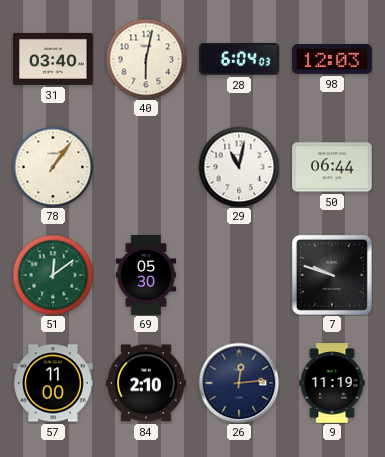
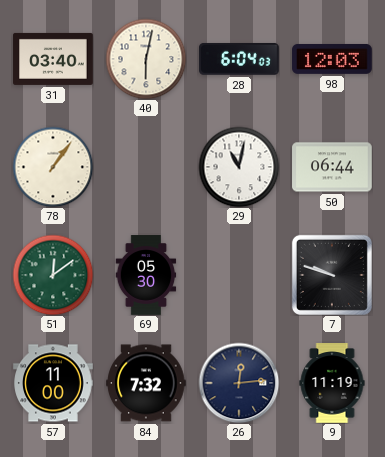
84: 2:10 -> 7:32 (146, 383)
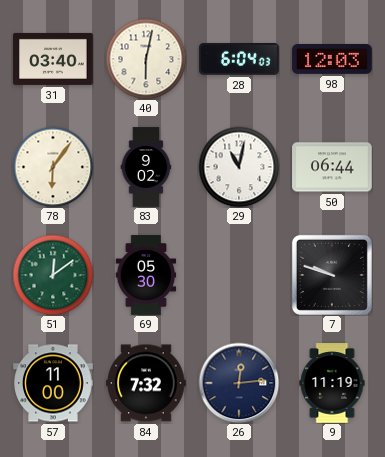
78: 1:06 -> 6:06 (53, 167)
83: none -> 9:02 (146, 167)
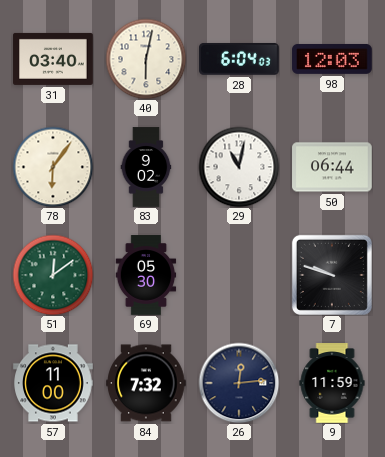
9: 11:19 -> 11:59 (332, 383)
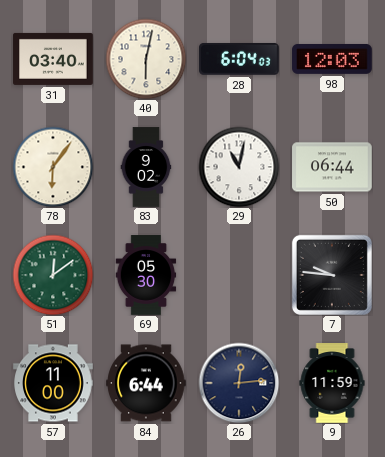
7: 9:48 -> 9:46 (332, 275)
84: 7:32 -> 6:44 (146, 383)
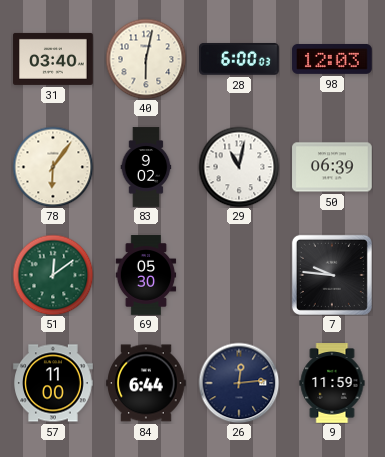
28: 6:04 -> 6:00 (240, 59)
50: 06:44 -> 06:39 (332, 167)
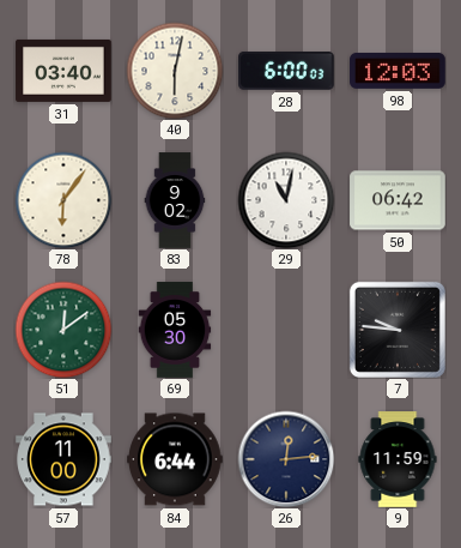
50: 06:39 -> 06:42 (398, 200)
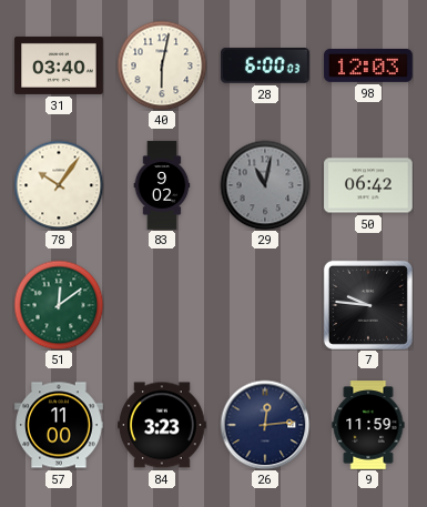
78: 6:06 -> 10:06 (59, 185)
29 dial: white -> grey (265, 185)
69: 05:30 -> none (175, 330)
84: 6:44 -> 3:23 (162, 425)
